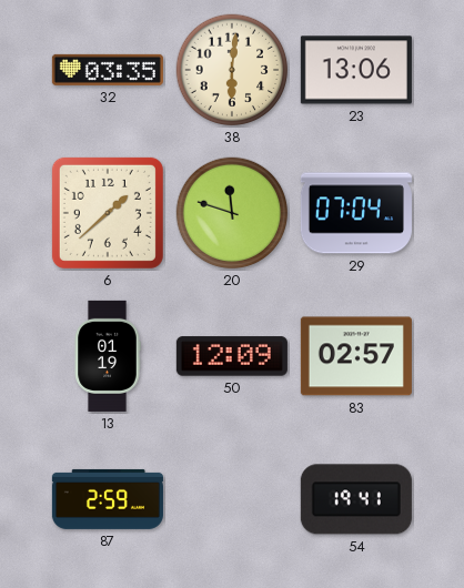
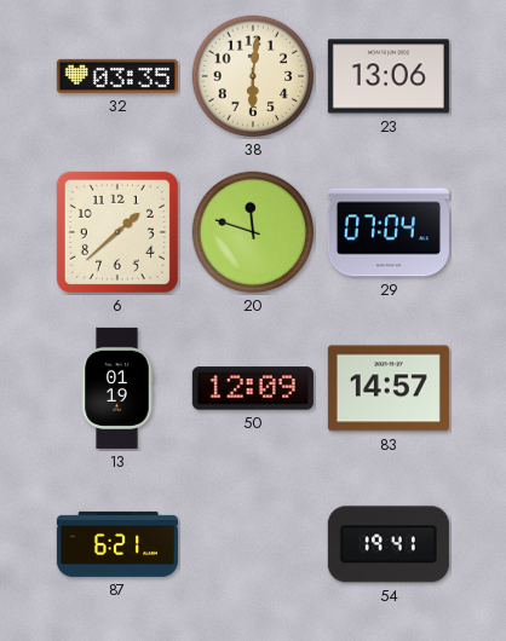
83: 02:57 -> 14:57 (389, 388)
87: 2:59 -> 6:21 (117, 544)
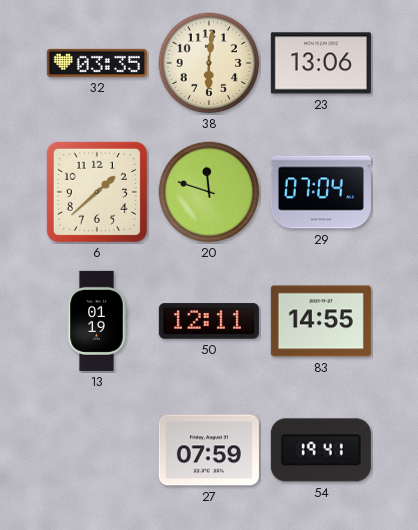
50: 12:09 -> 12:11 (209, 321)
83: 14:57 -> 14:55 (321, 321)
87: 6:21 -> none (117, 544)
27: none -> 07:59 (209, 450)
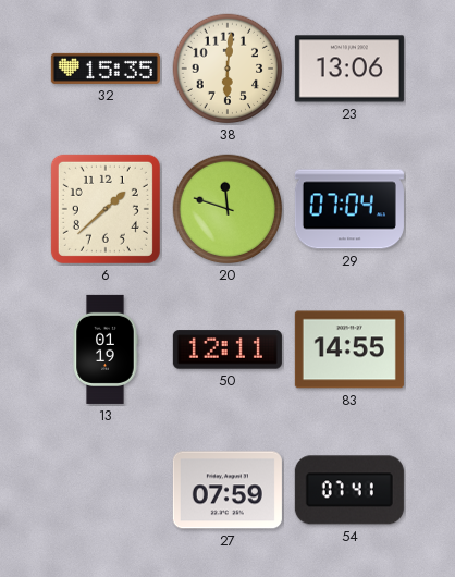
32: 03:35 -> 15:35 (106, 69)
54: 19:41 -> 07:41 (349, 490)
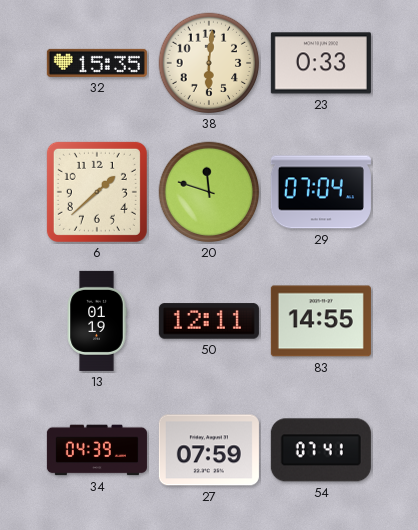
23: 13:06 -> 0:33 (321, 63)
34: none -> 04:39 (97, 450)
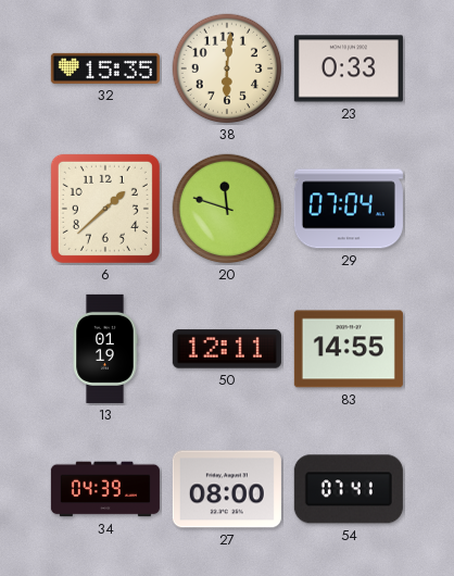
27: 07:59 -> 08:00 (227, 489)
